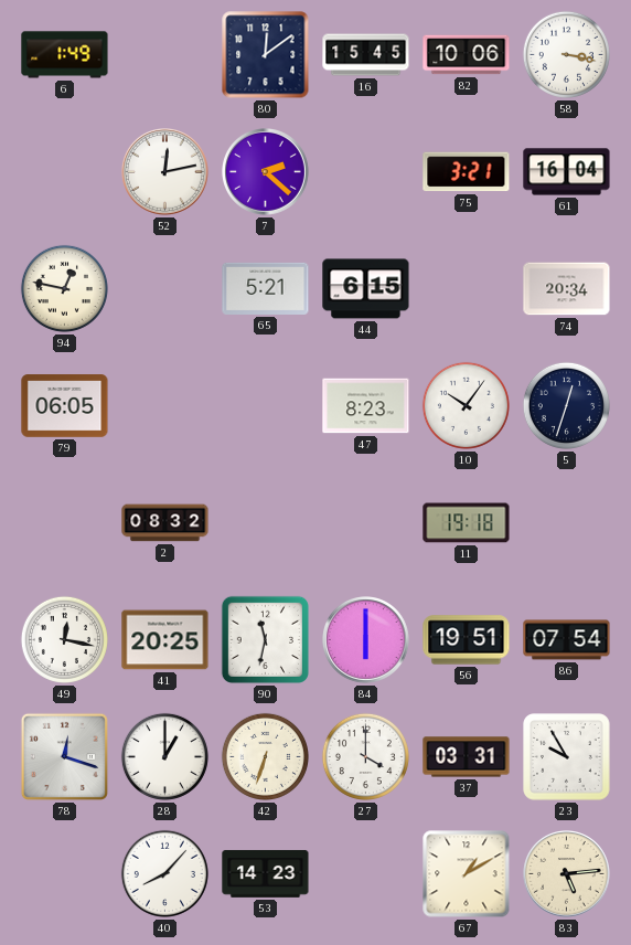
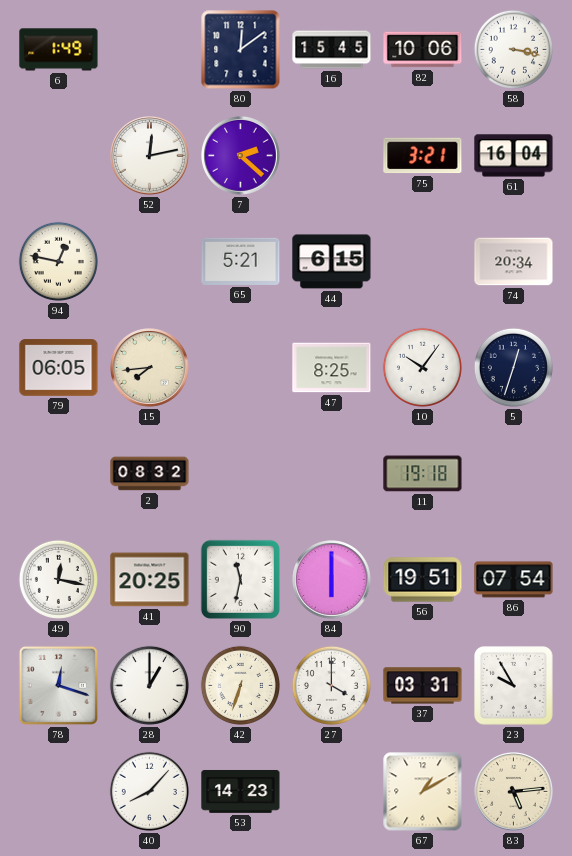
15: none -> 7:44 (150, 368)
47: 8:23 -> 8:25 (332, 368)
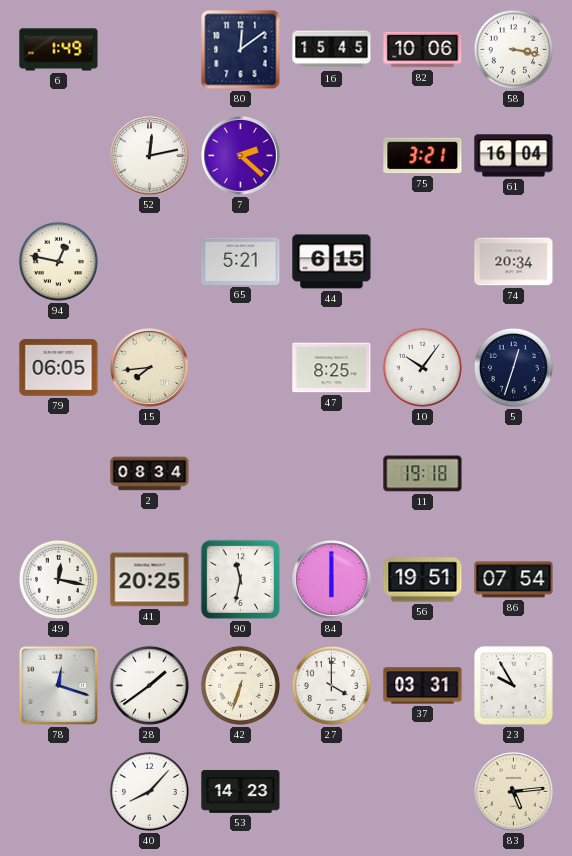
2: 08:32 -> 08:34 (150, 474)
28: 1:00 -> 1:39 (149, 685)
67: 1:10 -> none (423, 792)
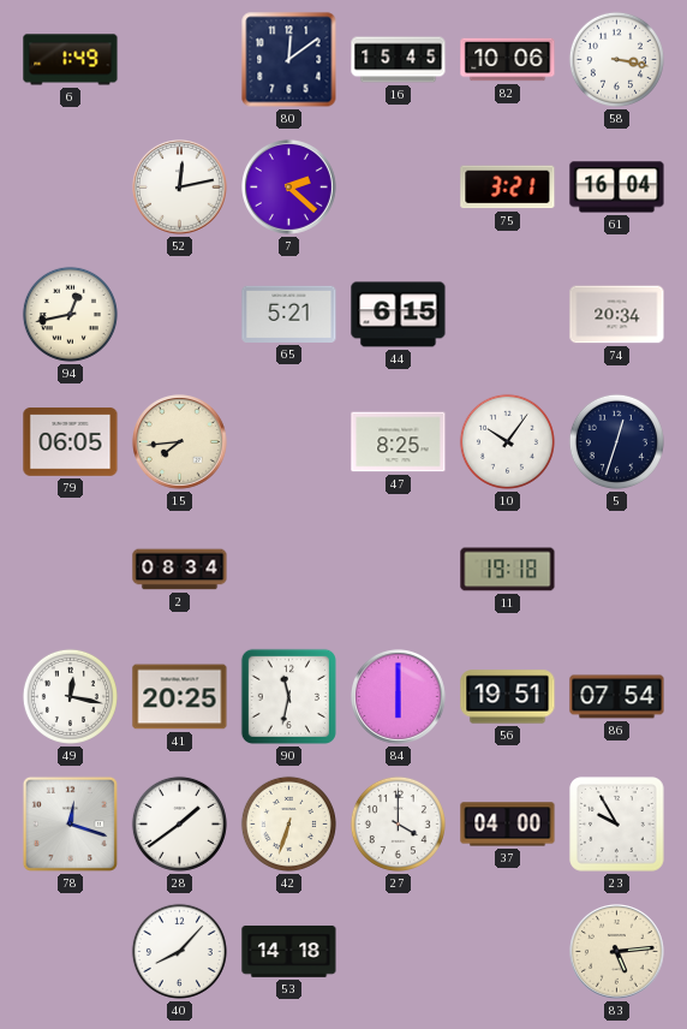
94: 12:47 -> 12:43 (70, 314)
37: 03:31 -> 04:00 (508, 825)
53: 14:23 -> 14:18 (289, 951)
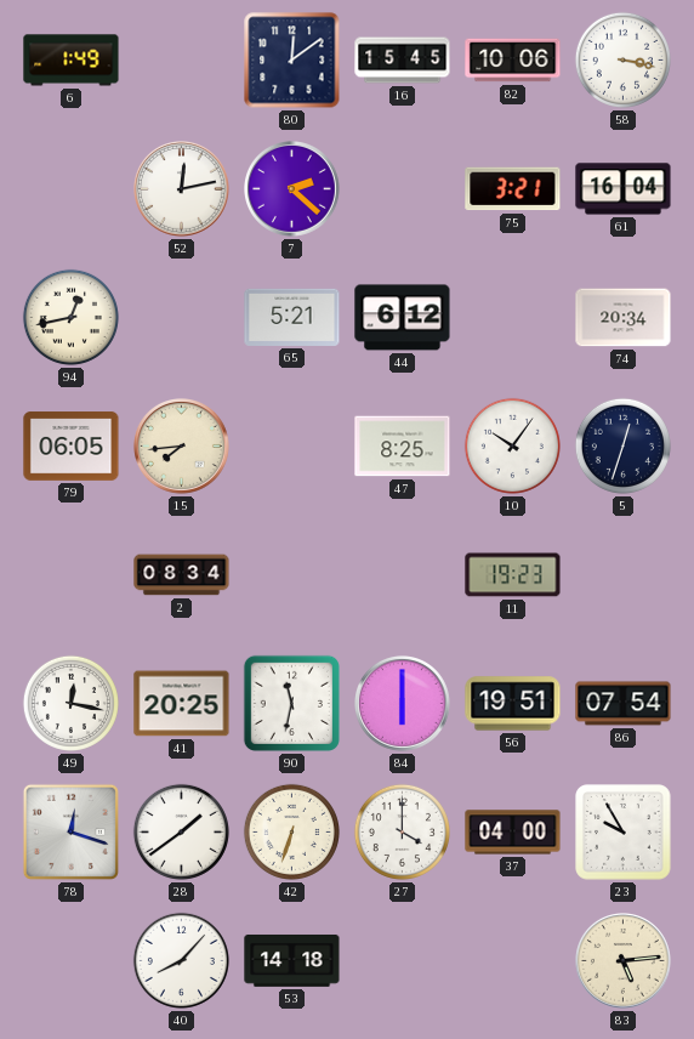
44: 6:15 -> 6:12 (403, 318)
11: 19:18 -> 19:23 (513, 575)
